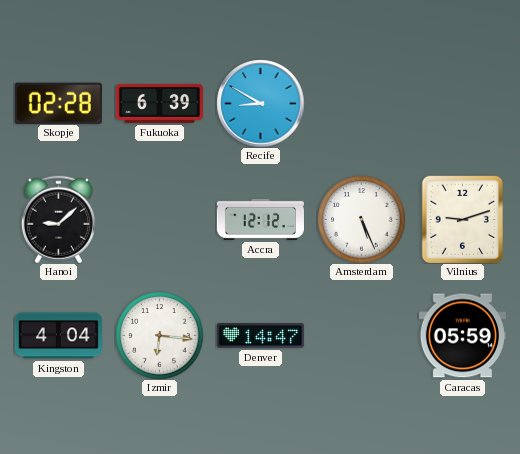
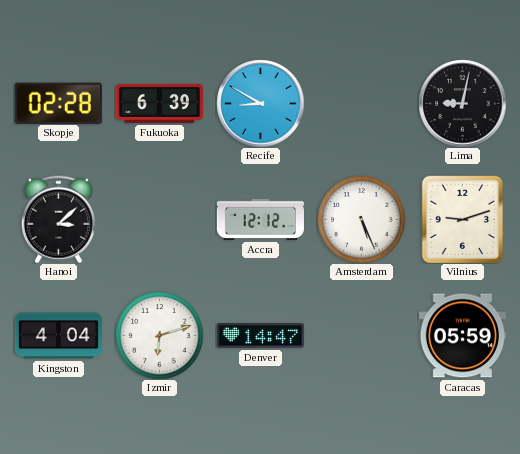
Lima: none -> 9:02 (462, 103)
Hanoi: 9:08 -> 3:08 (58, 219)
Izmir: 6:16 -> 6:12 (159, 335)
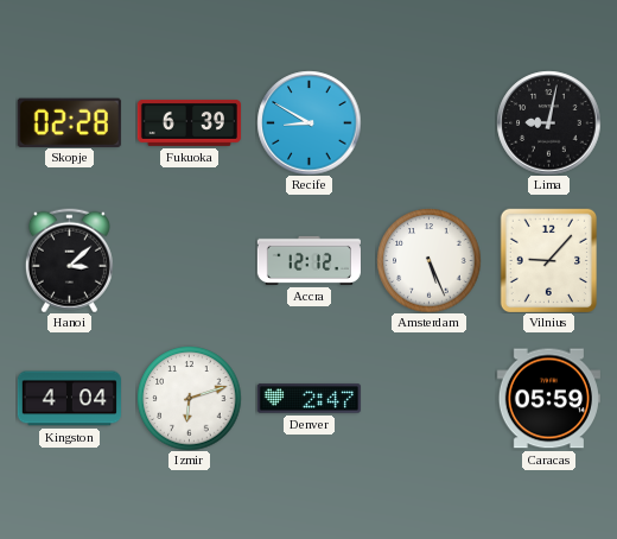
Vilnius: 9:12 -> 9:07 (548, 260)
Denver: 14:47 -> 2:47 (308, 399)
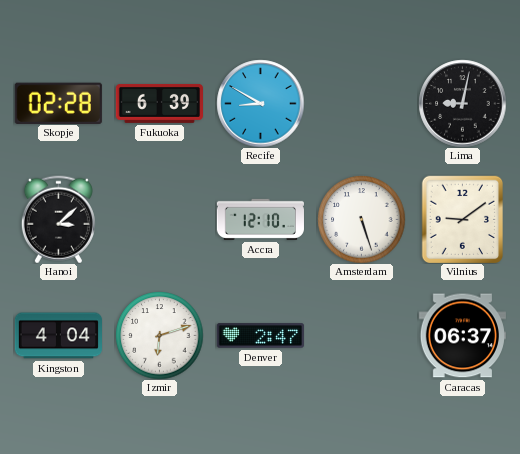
Accra: 12:12 -> 12:10 (260, 219)
Amsterdam: 5:26 -> 5:27 (361, 219)
Vilnius: 9:07 -> 9:09 (462, 219)
Caracas: 05:59 -> 06:37 (462, 336)
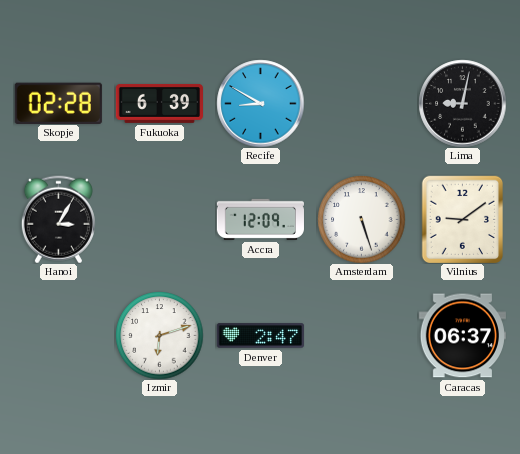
Hanoi: 3:08 -> 3:05 (58, 219)
Accra: 12:10 -> 12:09 (260, 219)
Kingston: 4:04 -> none (58, 336)
